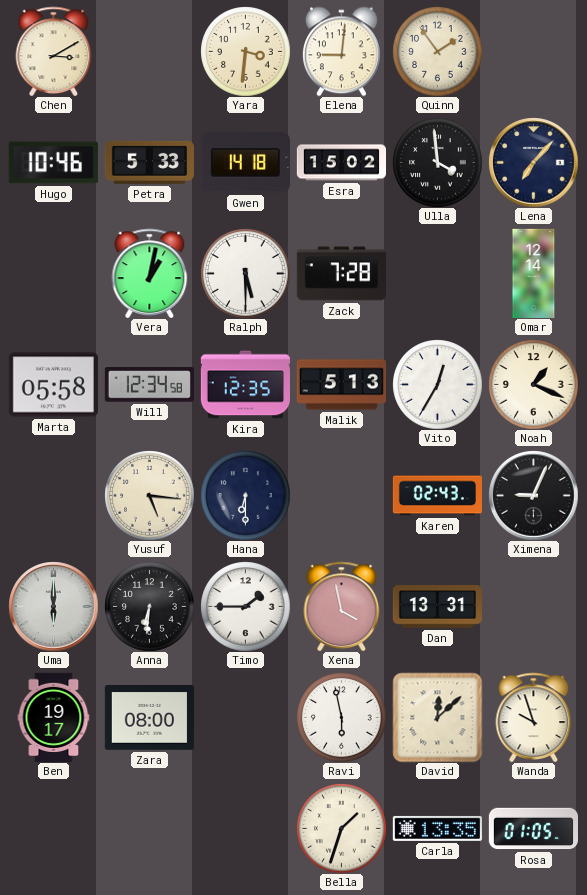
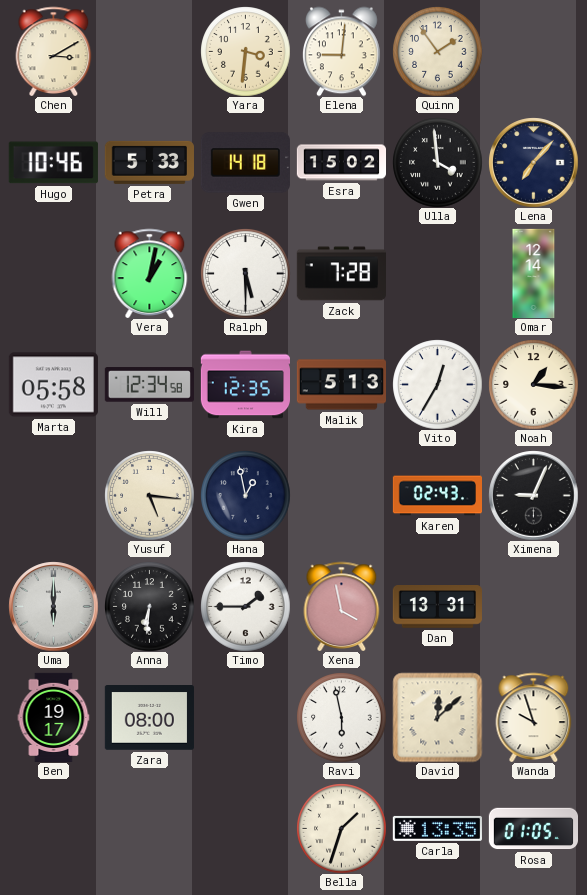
Noah: 1:19 -> 1:16 (533, 384)
Hana: 6:30 -> 12:58 (245, 495)
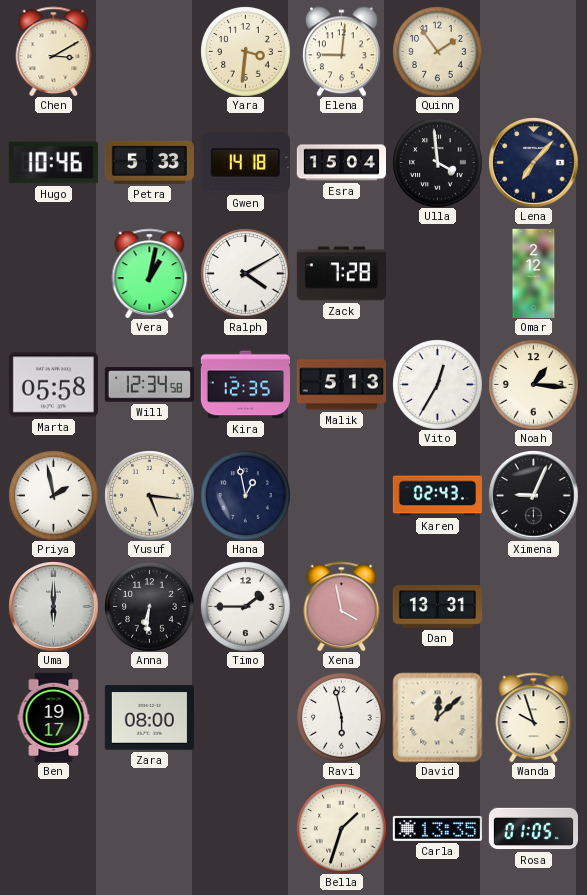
Esra: 15:02 -> 15:04 (341, 163)
Ralph: 5:30 -> 4:10 (245, 273)
Omar: 12:14 -> 2:12 (534, 273)
Priya: none -> 1:58 (53, 495)
